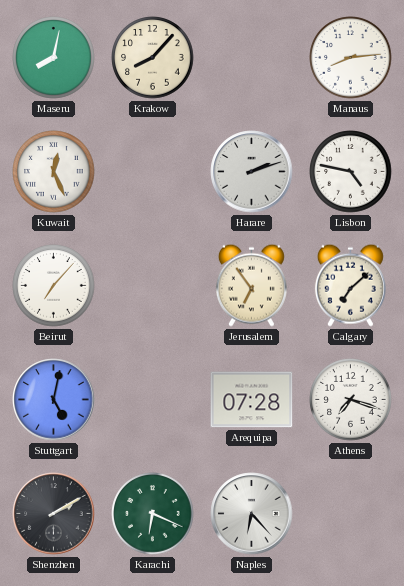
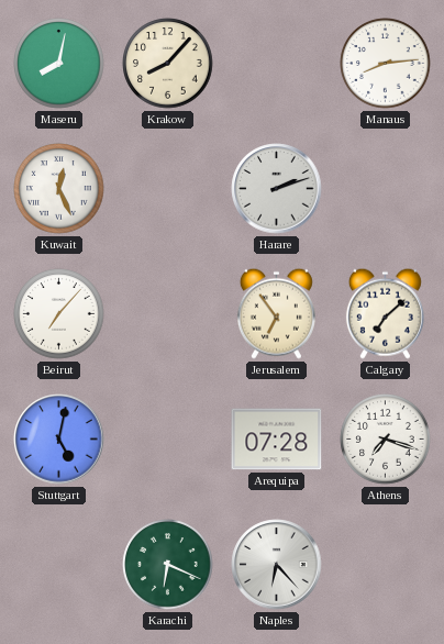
Lisbon: 4:47 -> none (351, 172)
Shenzhen: 2:10 -> none (54, 514)
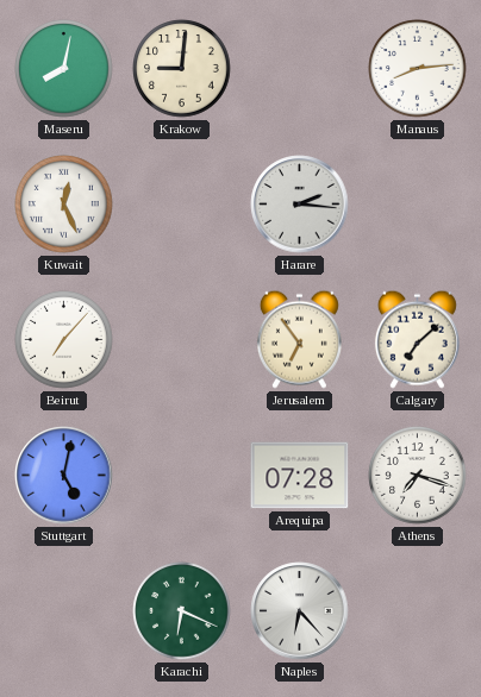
Krakow: 8:07 -> 9:01 (182, 69)
Harare: 2:12 -> 2:16 (300, 205)
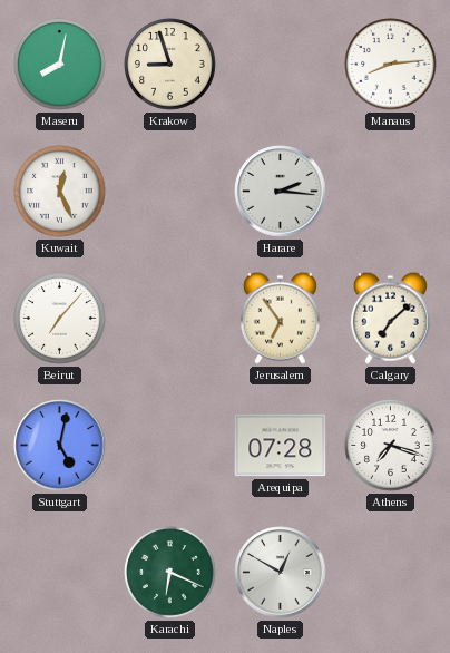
Krakow: 9:01 -> 8:57 (170, 65)
Naples: 6:23 -> 12:50 (281, 573)
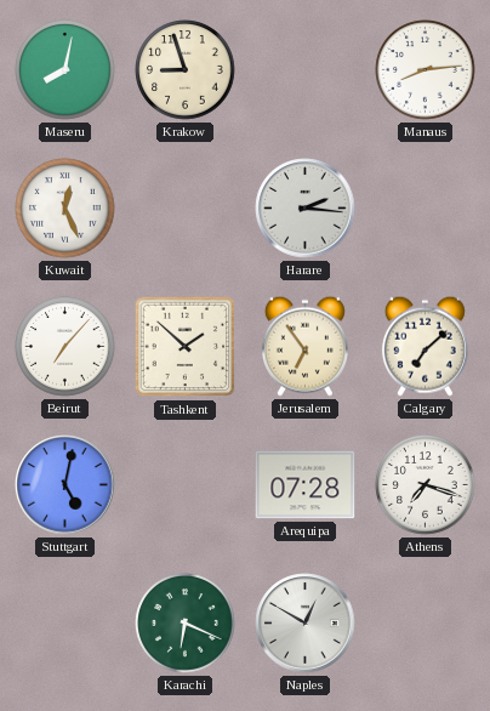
Tashkent: none -> 1:52 (186, 347)
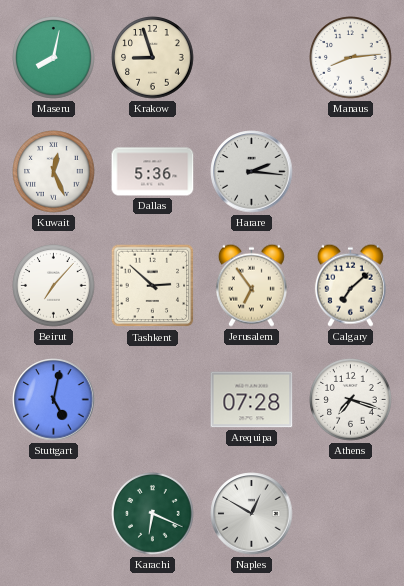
Dallas: none -> 5:36 (153, 172)
Tashkent: 1:52 -> 2:52 (153, 286)
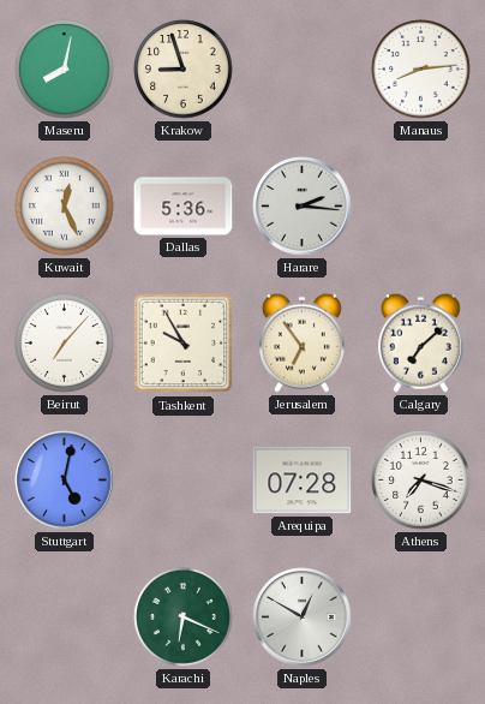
Tashkent: 2:52 -> 9:55 (184, 344)
